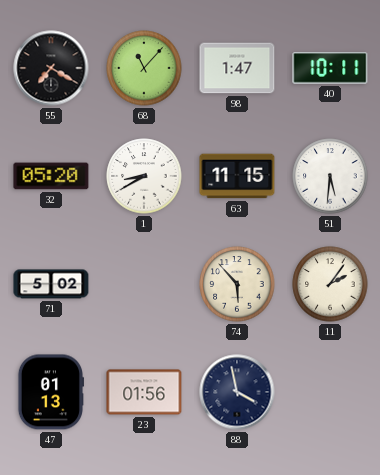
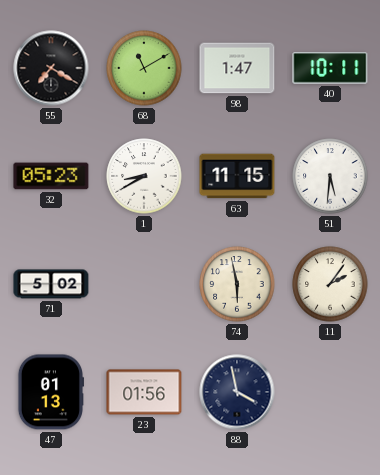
68: 11:07 -> 11:10 (144, 68)
32: 05:20 -> 05:23 (51, 176)
74: 5:53 -> 5:58 (237, 284)
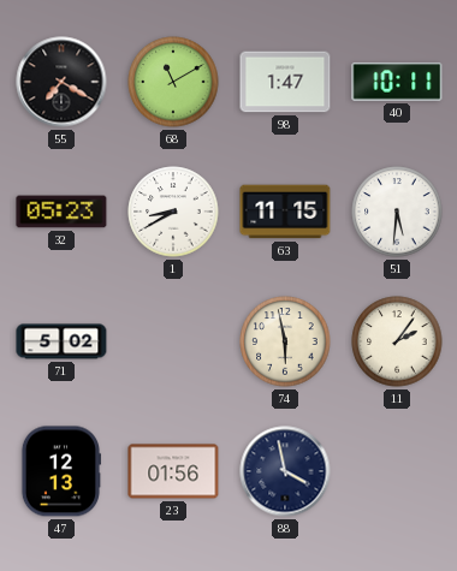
47: 01:13 -> 12:13 (60, 471)
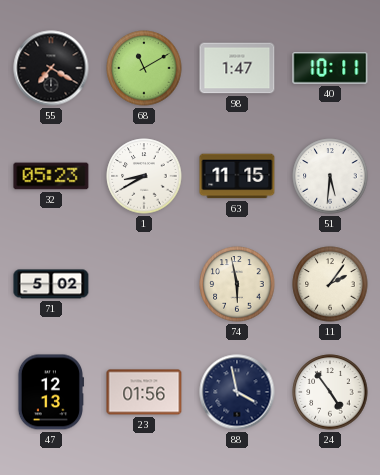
24: none -> 4:54 (330, 392)
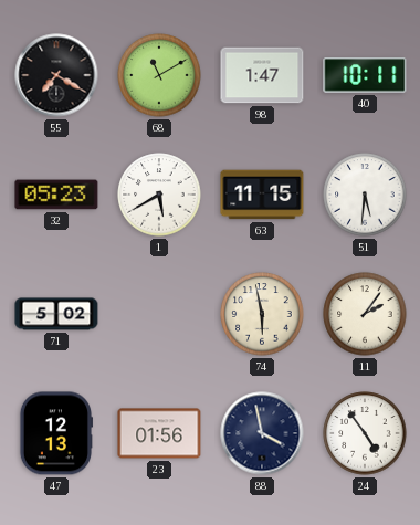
1: 8:40 -> 5:40 (159, 195)
